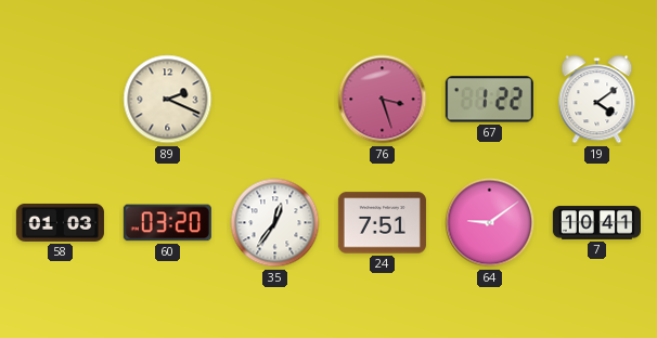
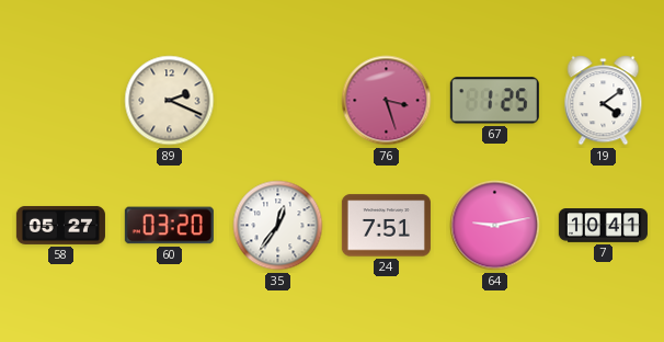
67: 1:22 -> 1:25 (494, 101)
58: 01:03 -> 05:27 (60, 225)
64: 9:09 -> 9:13 (495, 226)
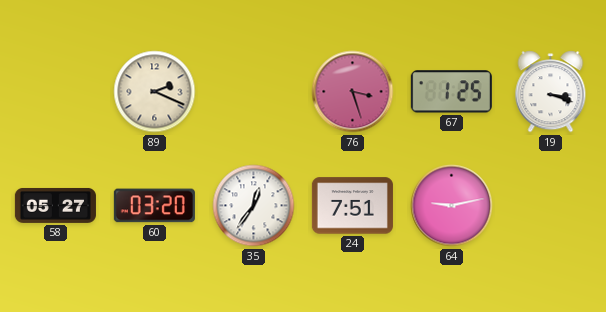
19: 4:09 -> 3:18 (551, 92)
7: 10:41 -> none (603, 226)
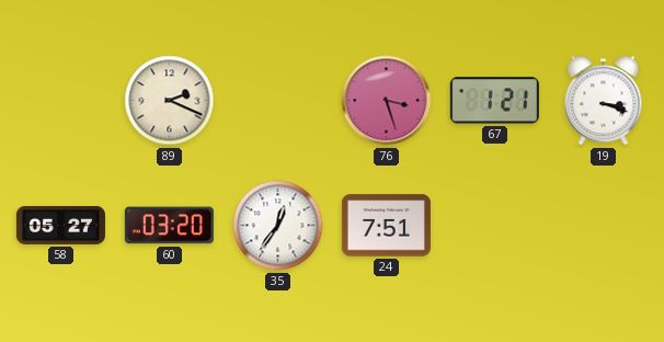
67: 1:25 -> 1:21 (494, 101)
64: 9:13 -> none (452, 206)
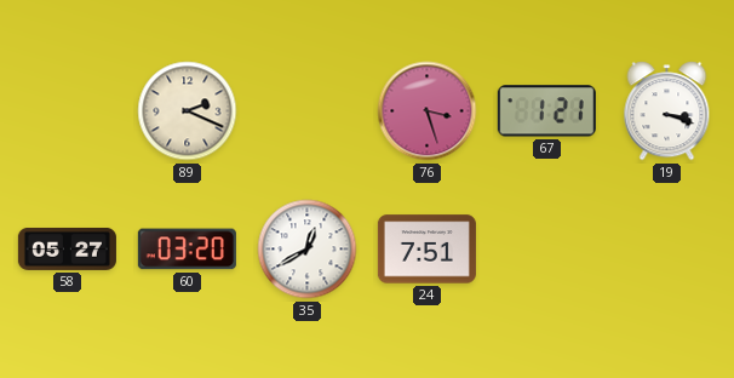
35: 12:36 -> 12:40 (308, 250)
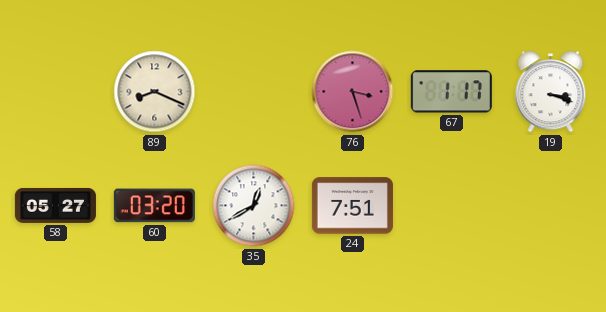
89: 2:19 -> 8:19 (155, 92)
67: 1:21 -> 1:17 (451, 92)
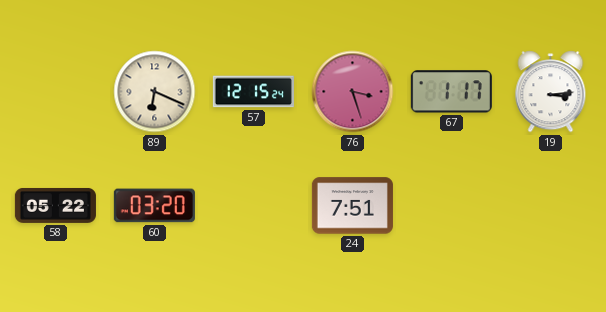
89: 8:19 -> 6:19 (155, 92)
57: none -> 12:15 (253, 92)
19: 3:18 -> 3:14 (551, 92)
58: 05:27 -> 05:22 (55, 205)
35: 12:40 -> none (254, 206)
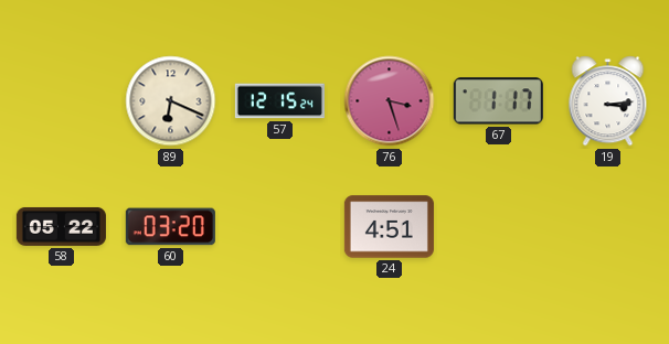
24: 7:51 -> 4:51 (389, 227)
